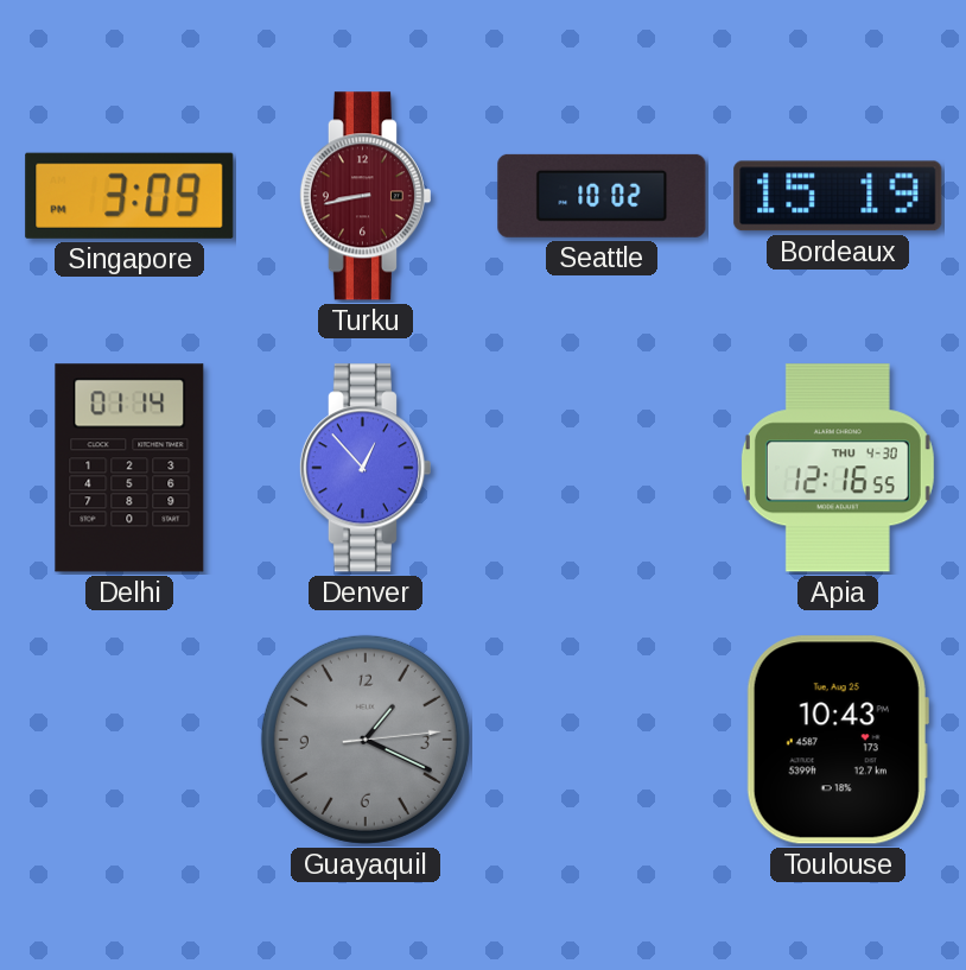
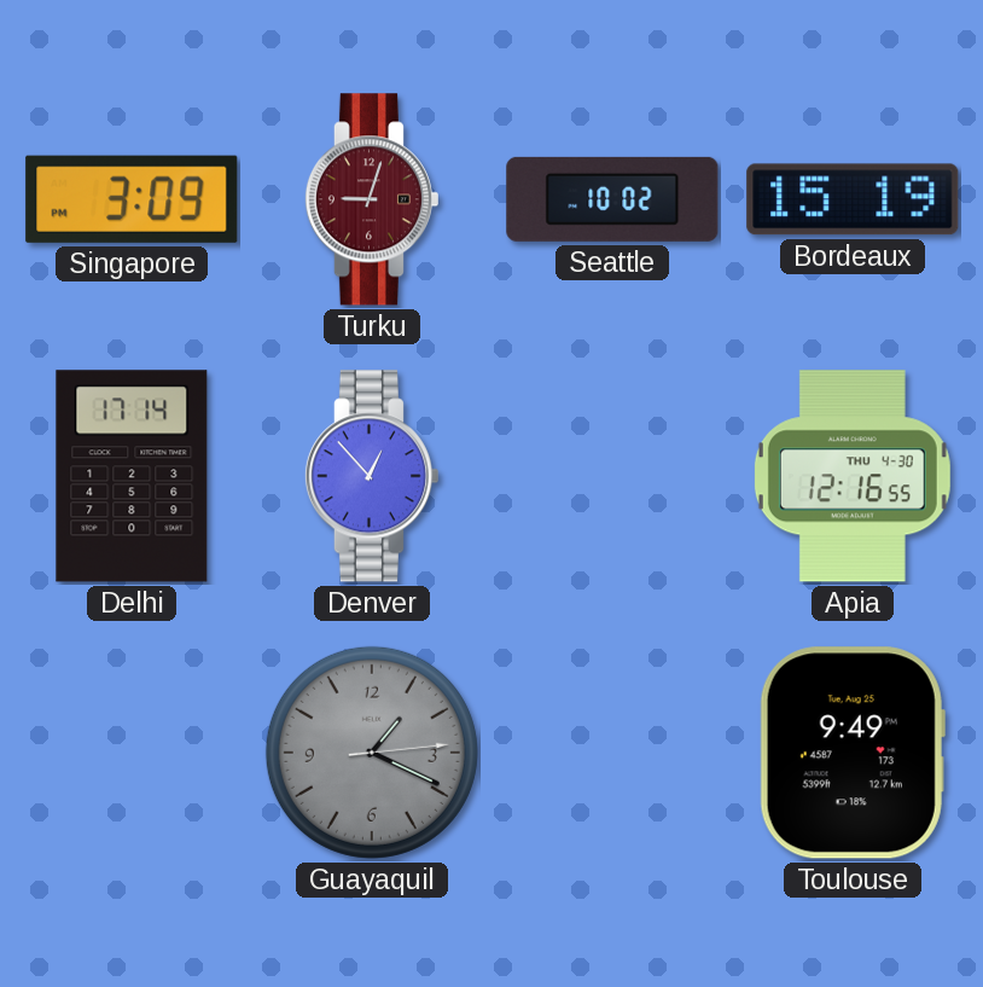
Turku: 8:43 -> 9:03 (371, 199)
Delhi: 01:14 -> 17:14 (132, 476)
Toulouse: 10:43 -> 9:49 (853, 753)
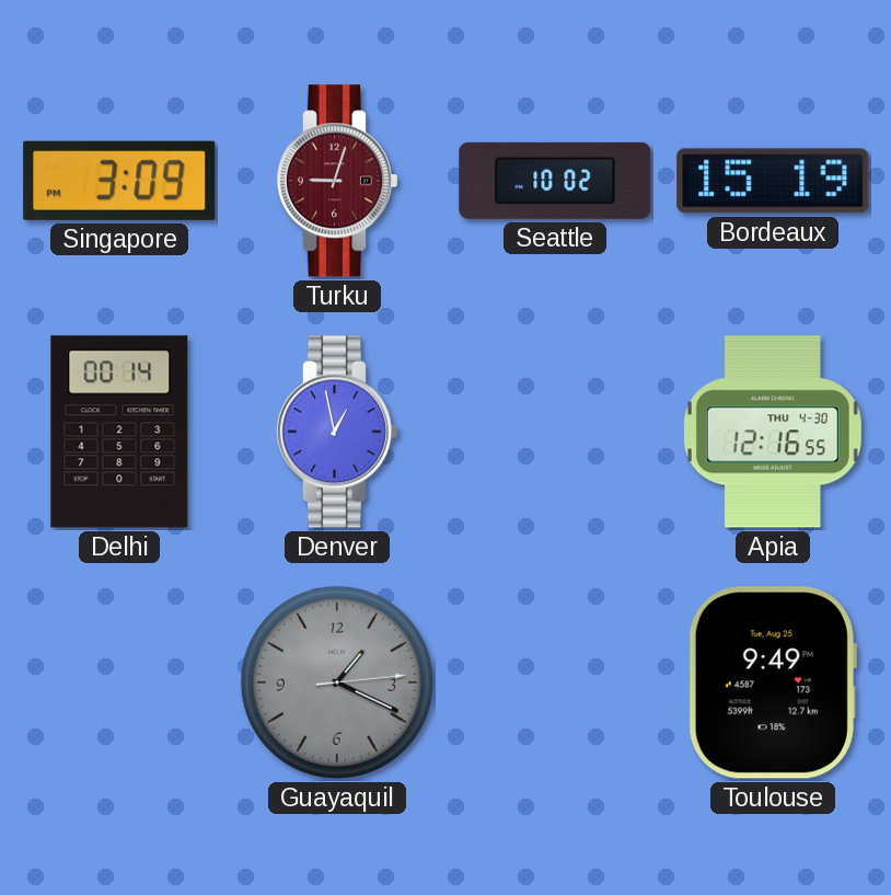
Delhi: 17:14 -> 00:14 (119, 432)
Denver: 12:53 -> 12:58 (336, 432)
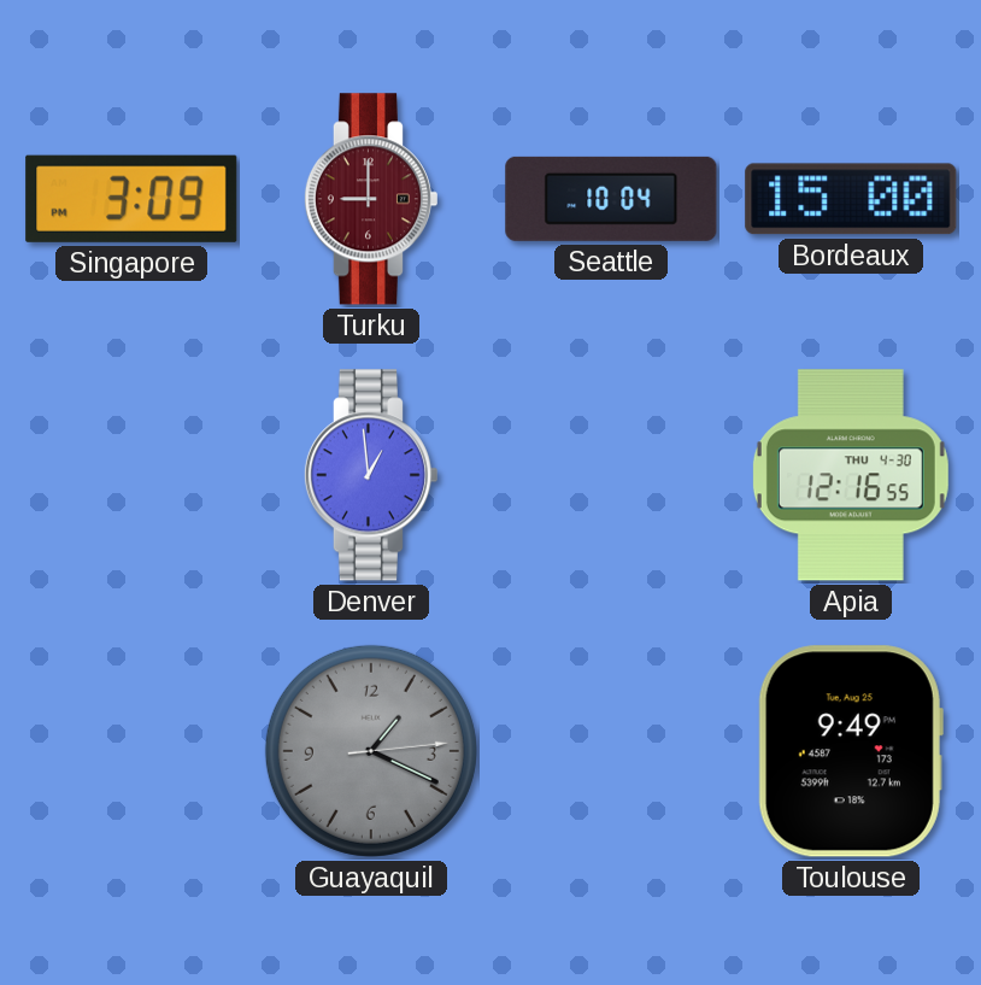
Turku: 9:03 -> 9:00 (370, 199)
Seattle: 10:02 -> 10:04 (611, 199)
Bordeaux: 15:19 -> 15:00 (851, 199)
Delhi: 00:14 -> none (119, 432)
Denver: 12:58 -> 12:59 (370, 475)
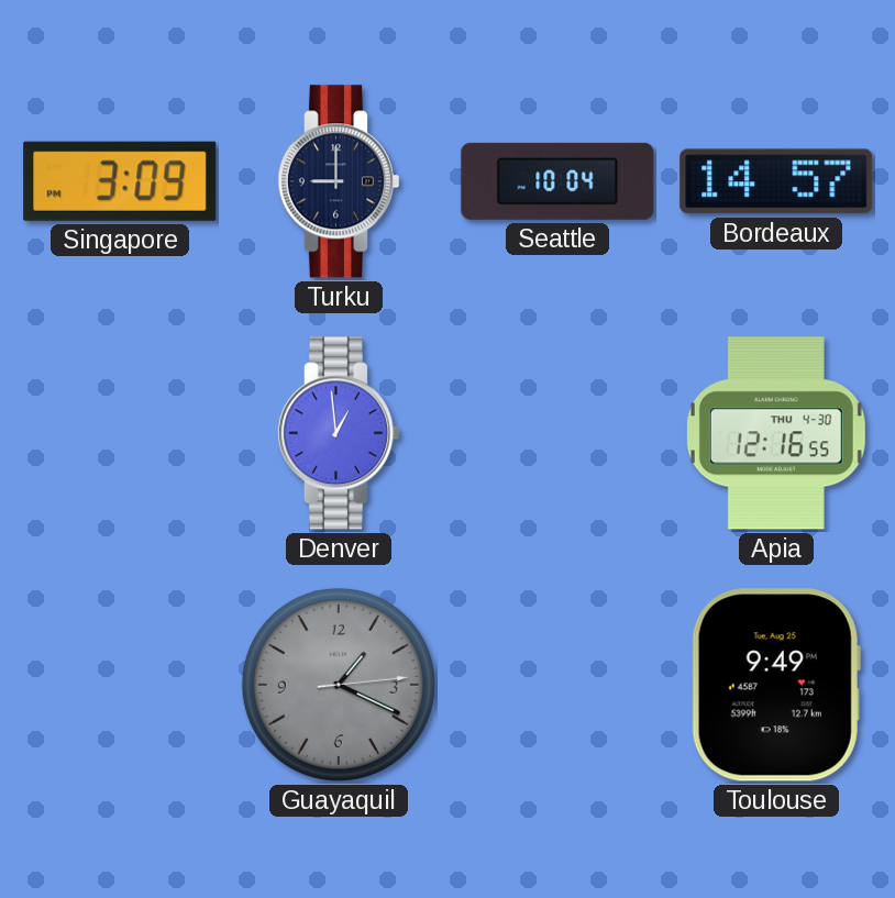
Turku dial: burgundy -> navy (338, 181)
Bordeaux: 15:00 -> 14:57 (776, 181)
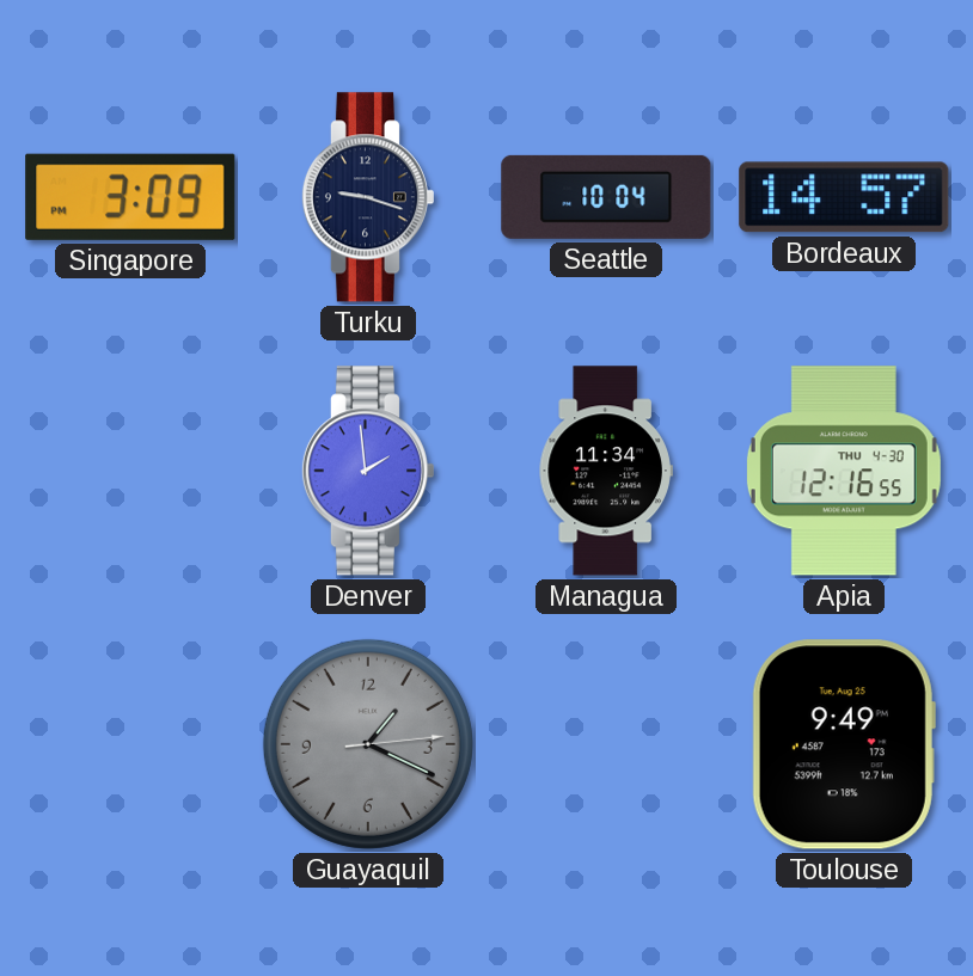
Turku: 9:00 -> 9:18 (367, 197)
Denver: 12:59 -> 1:59 (367, 471)
Managua: none -> 11:34 (606, 471)
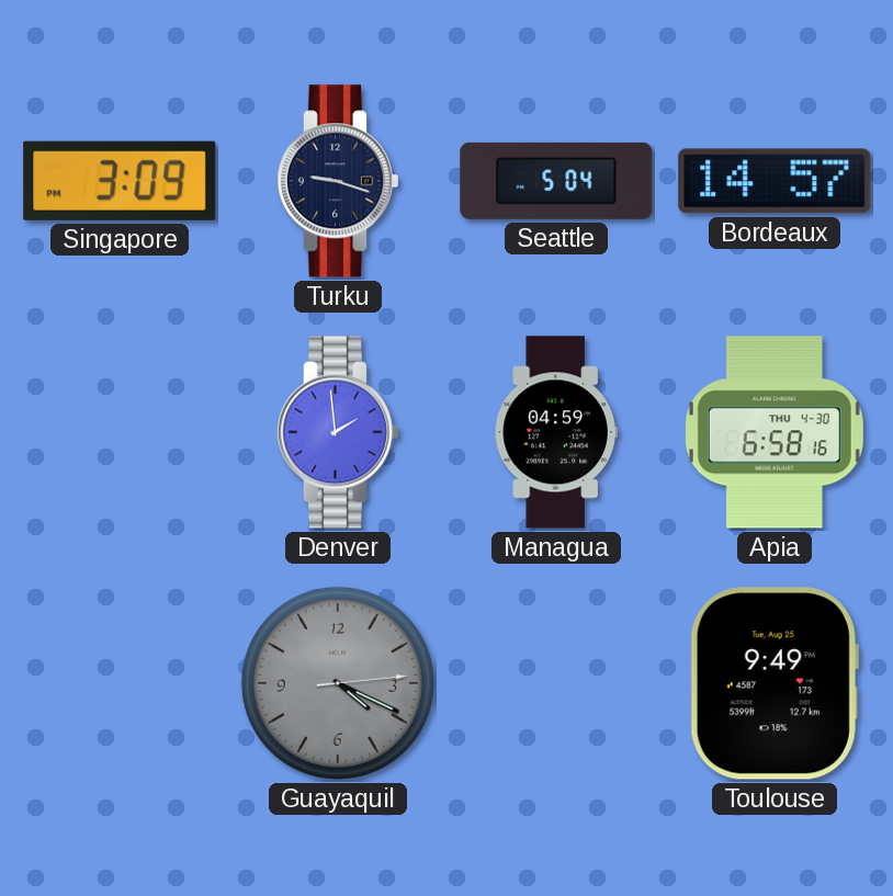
Seattle: 10:04 -> 5:04 (556, 181)
Managua: 11:34 -> 04:59 (556, 432)
Apia: 12:16 -> 6:58 (775, 432)
Guayaquil: 1:19 -> 4:19 (338, 683)
